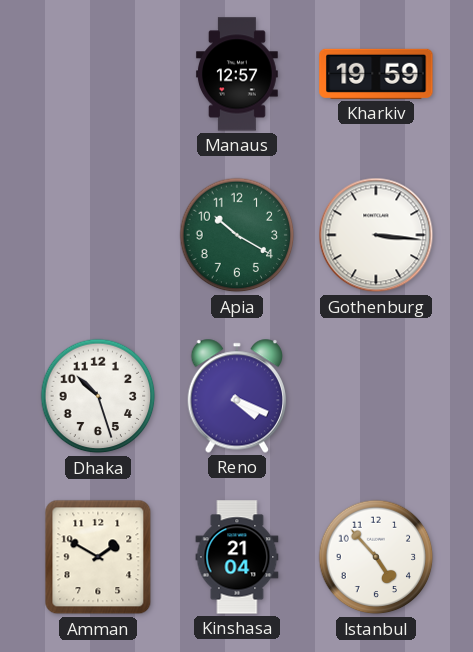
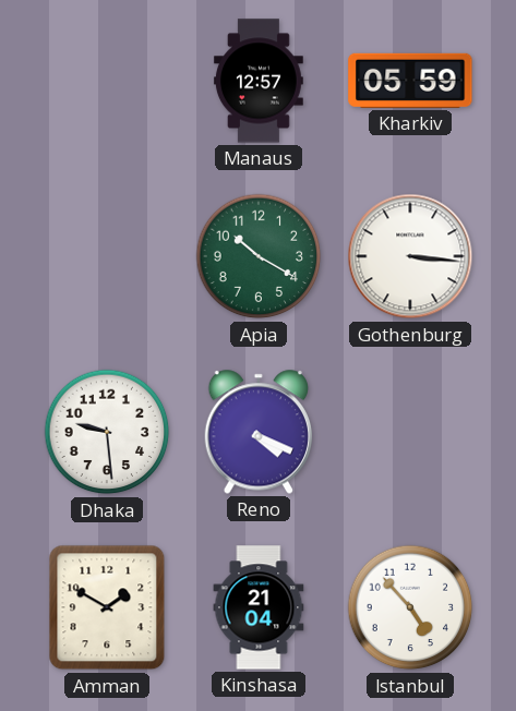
Kharkiv: 19:59 -> 05:59 (410, 81)
Dhaka: 10:27 -> 9:29 (107, 432)
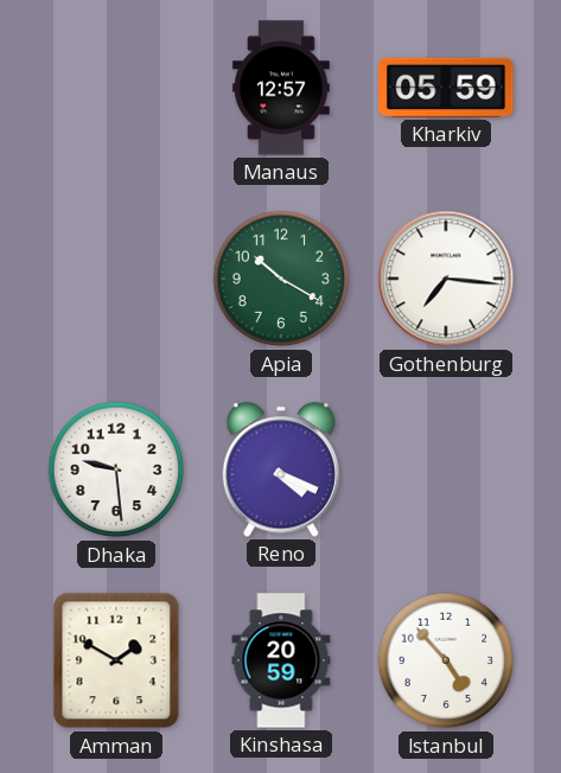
Gothenburg: 3:16 -> 7:16 (446, 279)
Kinshasa: 21:04 -> 20:59 (281, 660)
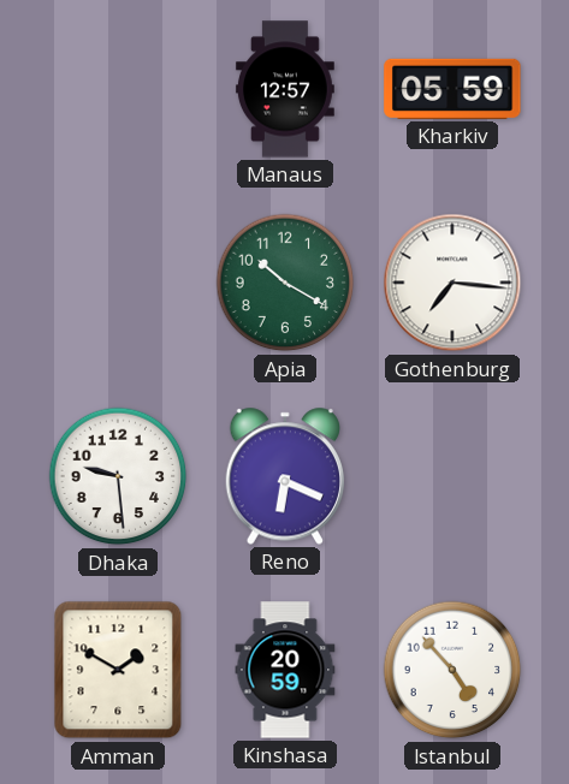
Reno: 4:19 -> 6:19 (284, 476)
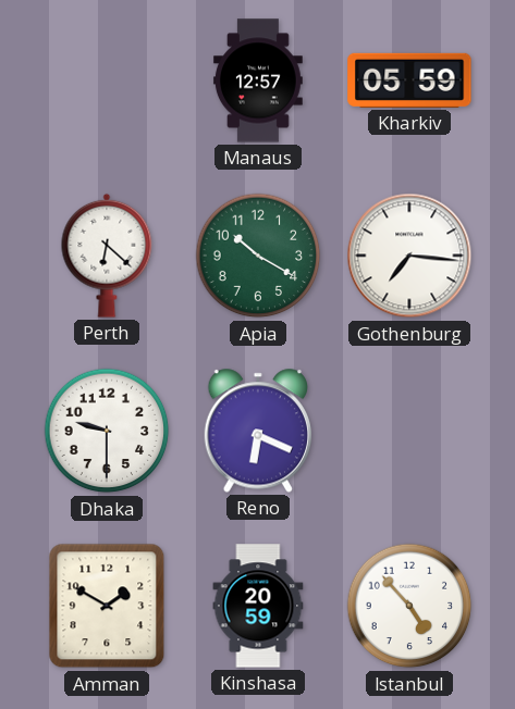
Perth: none -> 6:22 (107, 256)
Dhaka: 9:29 -> 9:30 (107, 431)
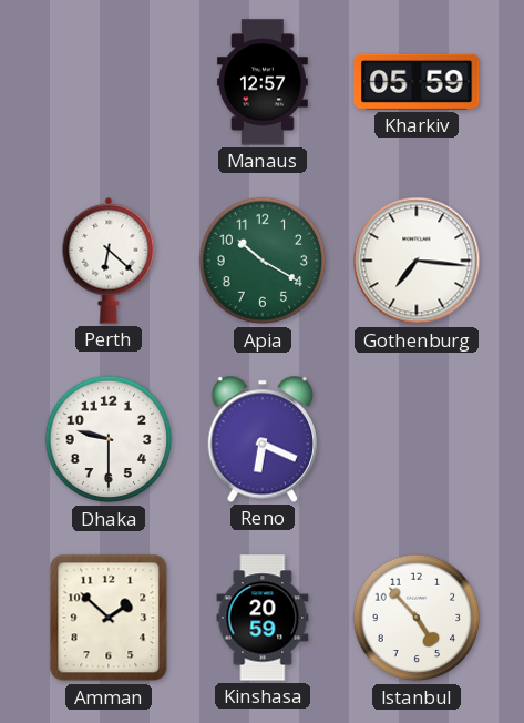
Amman: 1:50 -> 1:52 (109, 618)
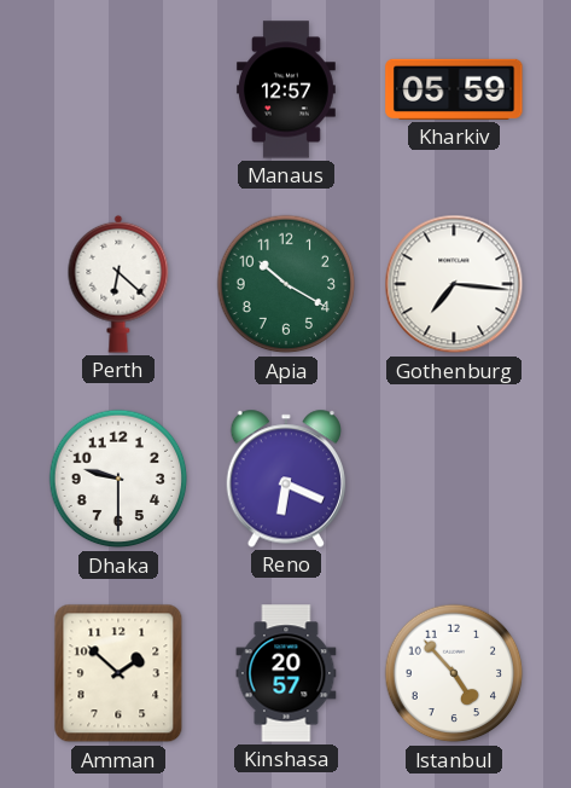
Kinshasa: 20:59 -> 20:57 (286, 673)
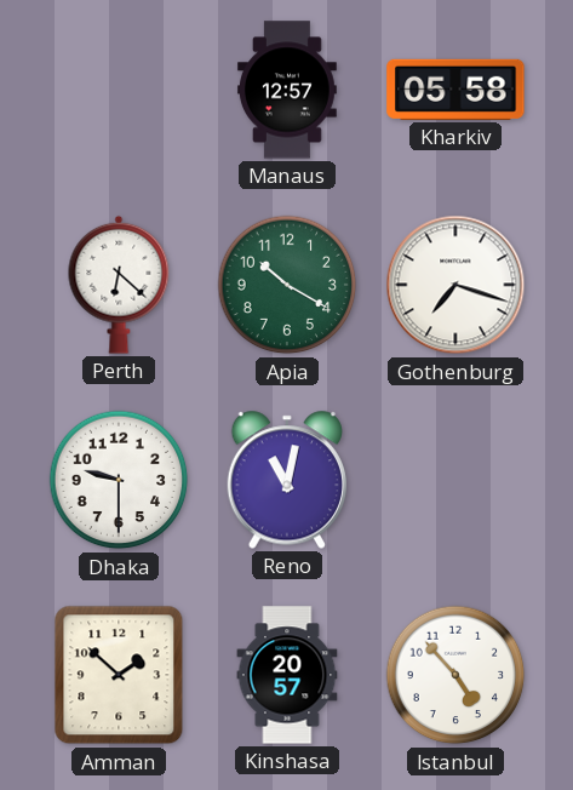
Kharkiv: 05:59 -> 05:58 (455, 90)
Gothenburg: 7:16 -> 7:18 (455, 285)
Reno: 6:19 -> 11:02 (286, 480)
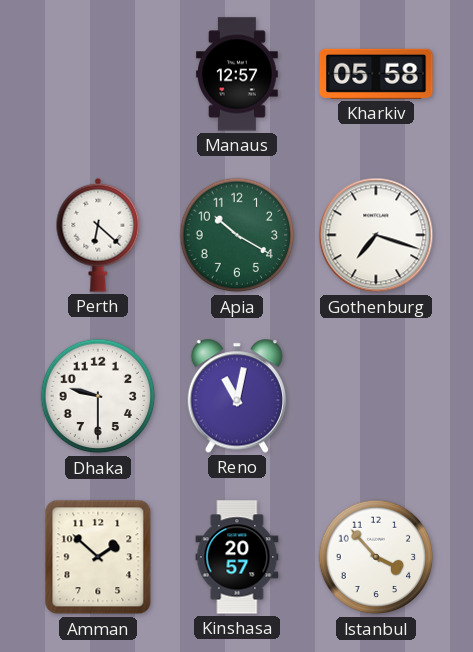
Istanbul: 4:53 -> 3:53 (376, 557)
